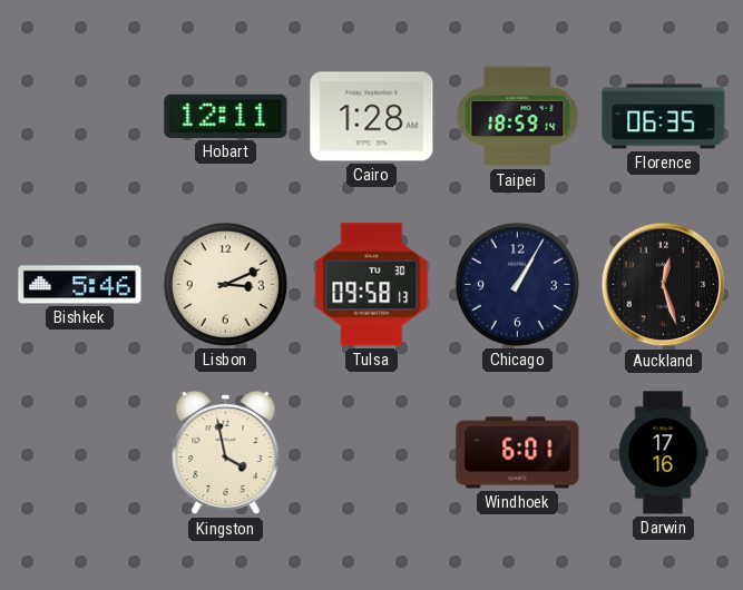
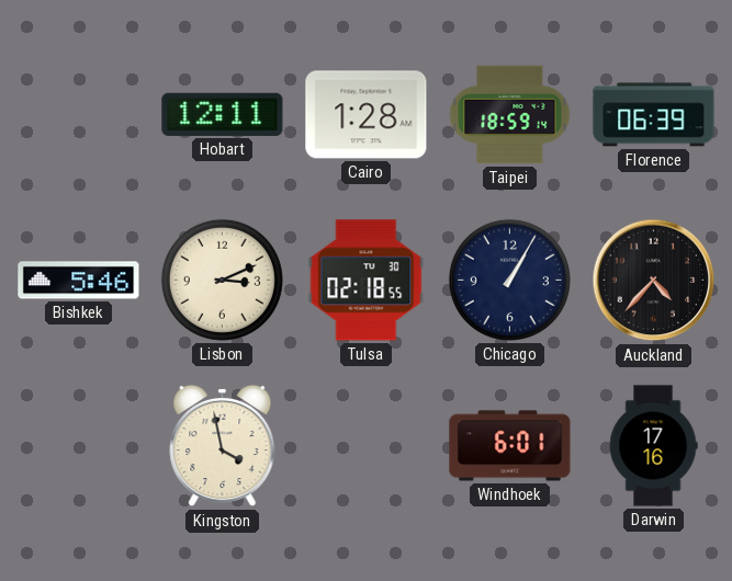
Florence: 06:35 -> 06:39 (654, 115)
Tulsa: 09:58 -> 02:18 (367, 281)
Auckland: 12:27 -> 4:37 (654, 281)
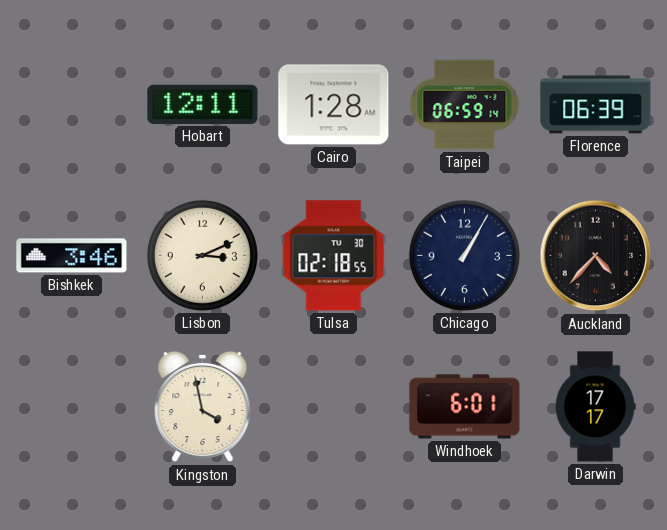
Taipei: 18:59 -> 06:59 (465, 105)
Bishkek: 5:46 -> 3:46 (72, 256)
Darwin: 17:16 -> 17:17 (595, 407)
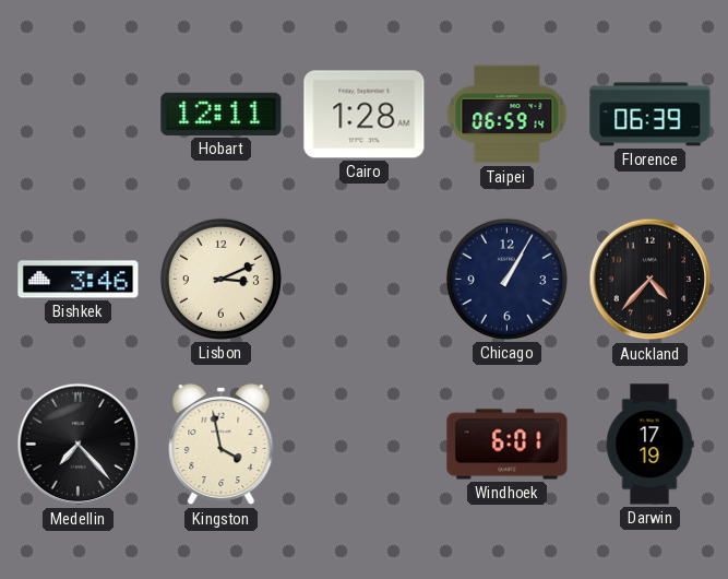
Tulsa: 02:18 -> none (334, 256)
Medellin: none -> 7:23 (79, 445)
Darwin: 17:17 -> 17:19 (649, 445)
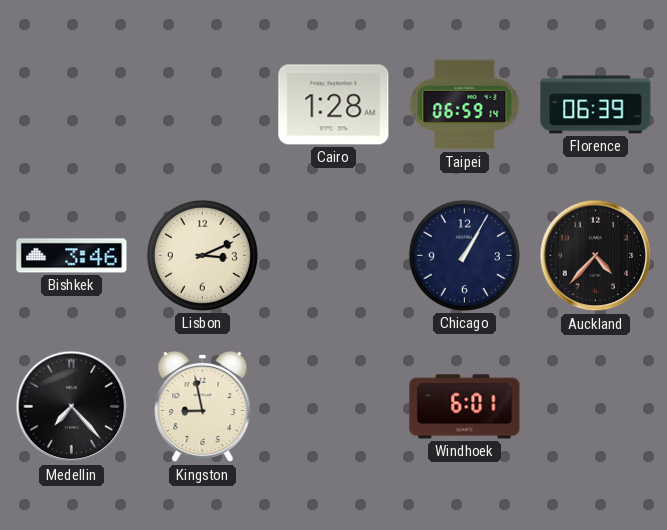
Hobart: 12:11 -> none (222, 114)
Kingston: 3:58 -> 8:58 (203, 407)
Darwin: 17:19 -> none (649, 445)
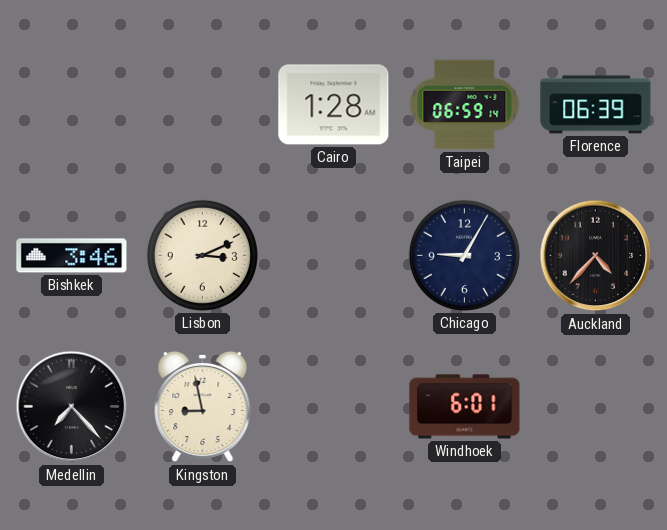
Chicago: 1:05 -> 9:05 (464, 255)
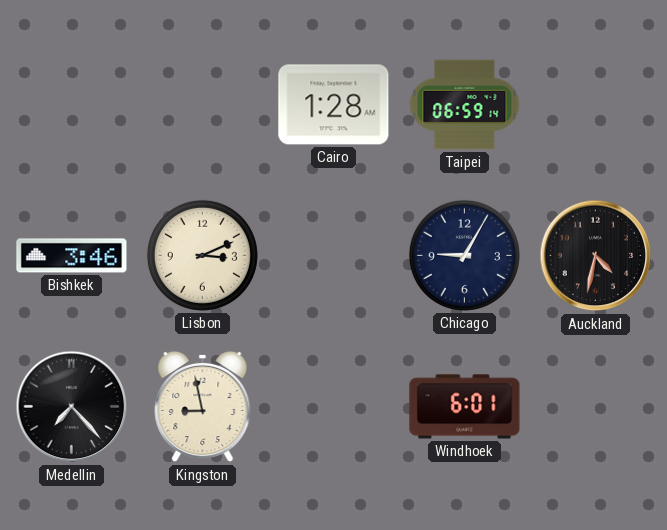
Florence: 06:39 -> none (596, 105)
Auckland: 4:37 -> 4:32 (596, 256)
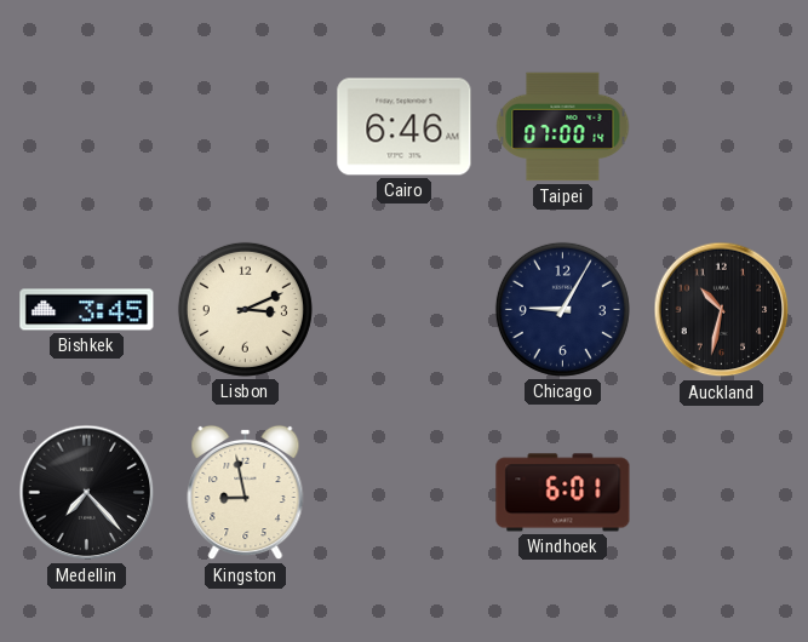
Cairo: 1:28 -> 6:46 (405, 127)
Taipei: 06:59 -> 07:00 (563, 127)
Bishkek: 3:46 -> 3:45 (87, 310)
Auckland: 4:32 -> 10:32 (722, 310)
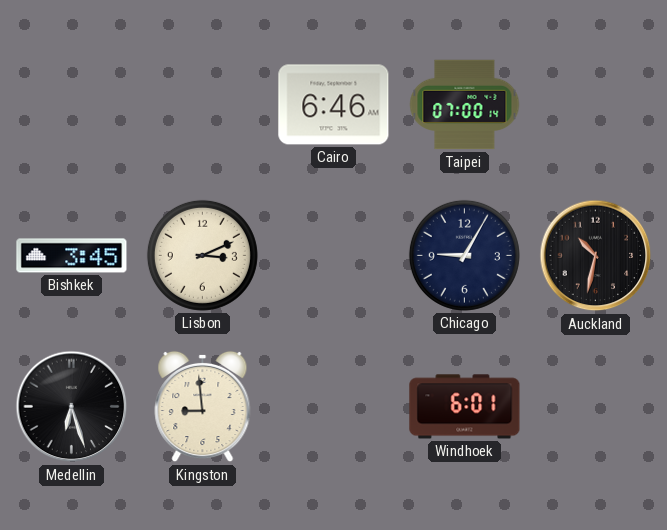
Medellin: 7:23 -> 6:27 (72, 407)
Kingston: 8:58 -> 8:59 (203, 407)
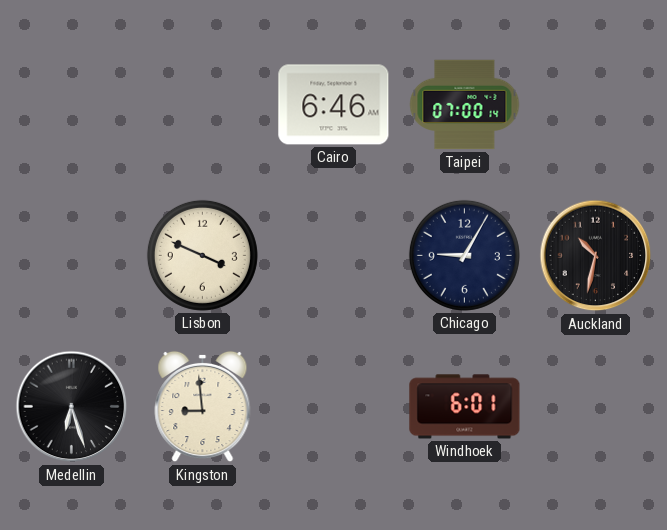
Bishkek: 3:45 -> none (72, 256)
Lisbon: 3:11 -> 3:49 (202, 255)
